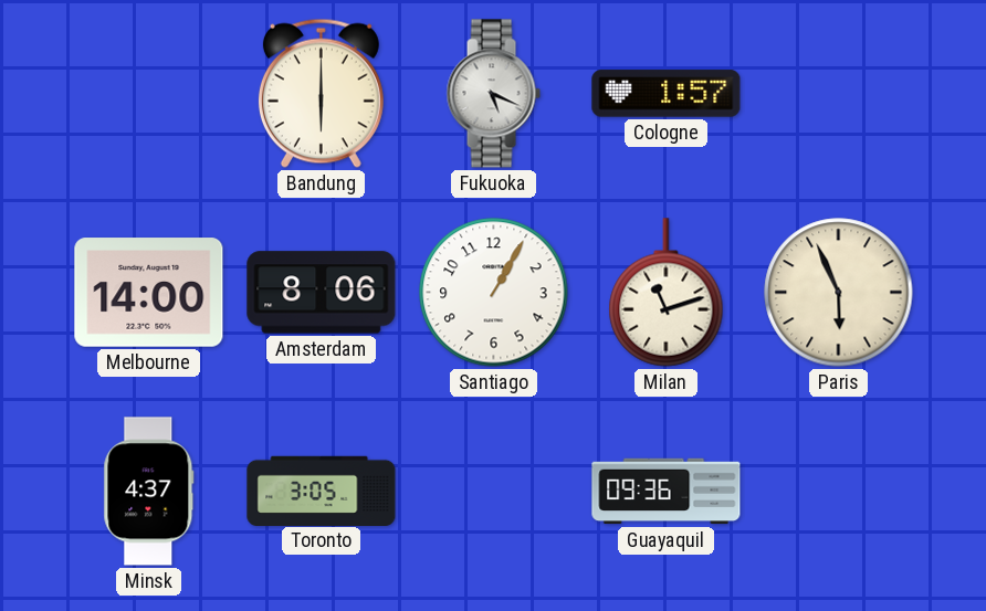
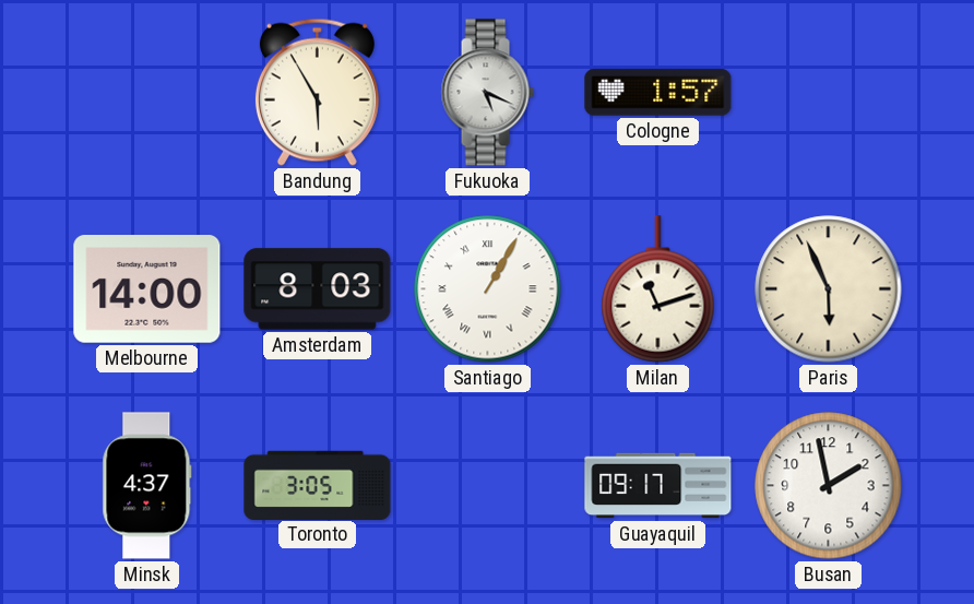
Bandung: 6:00 -> 5:55 (317, 92)
Amsterdam: 8:06 -> 8:03 (318, 289)
Santiago numerals: Arabic -> Roman (488, 289)
Guayaquil: 09:36 -> 09:17 (658, 486)
Busan: none -> 1:58 (829, 486)
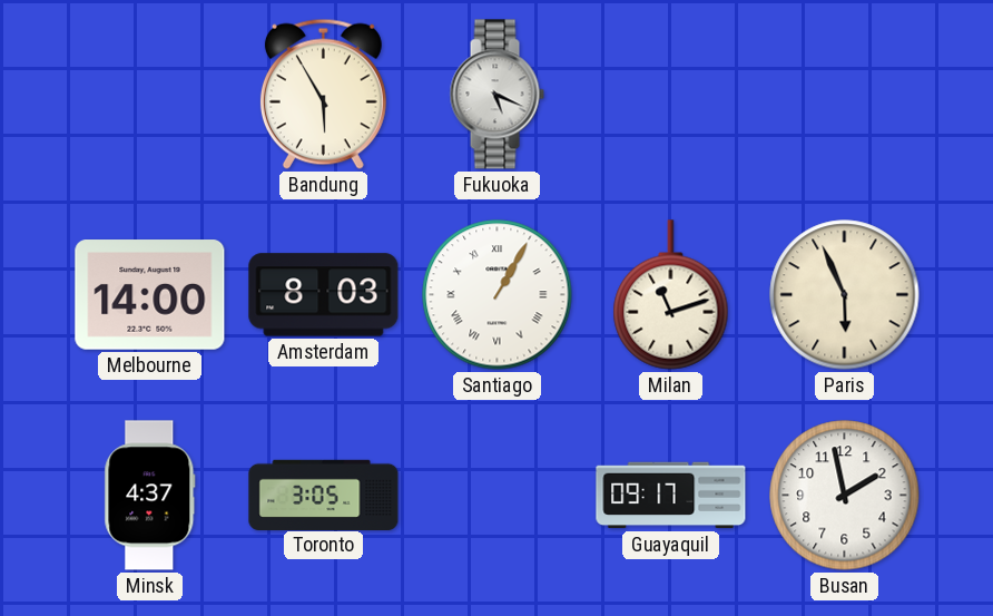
Cologne: 1:57 -> none (658, 93)
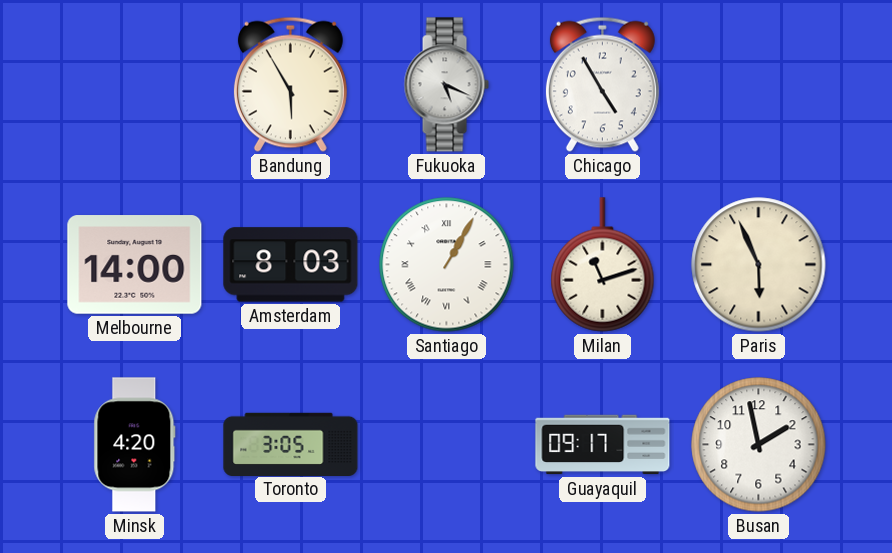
Chicago: none -> 4:55 (602, 84)
Minsk: 4:37 -> 4:20 (135, 445)
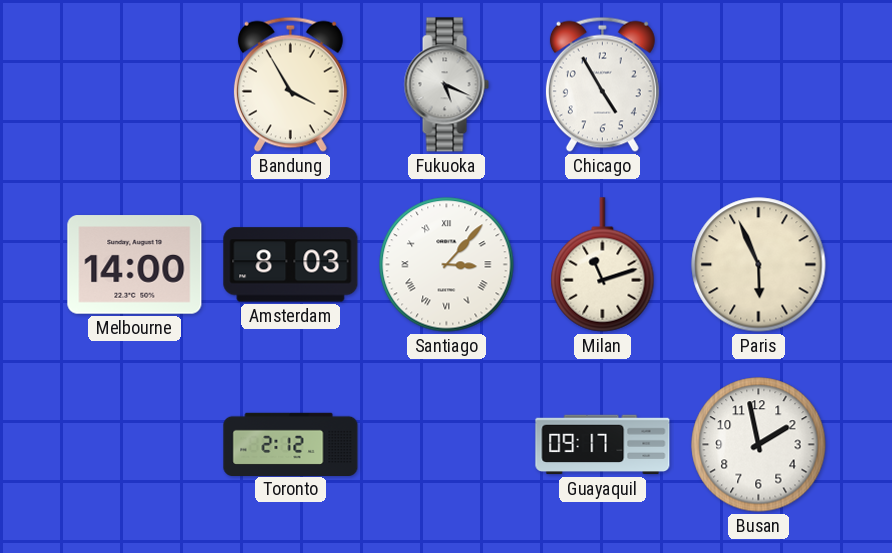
Bandung: 5:55 -> 3:55 (290, 84)
Santiago: 1:05 -> 3:07 (447, 265)
Minsk: 4:20 -> none (135, 445)
Toronto: 3:05 -> 2:12 (291, 444)
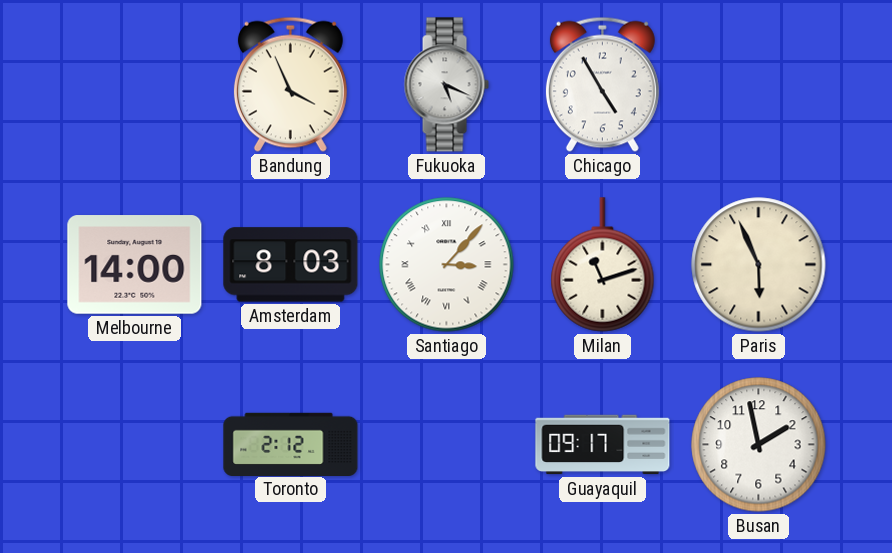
Bandung: 3:55 -> 3:56 (290, 84)
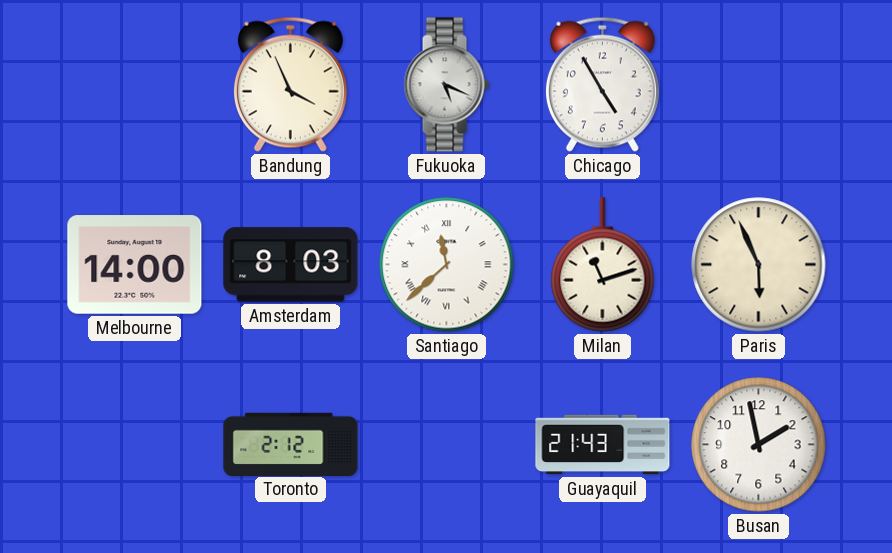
Santiago: 3:07 -> 11:38 (447, 265)
Guayaquil: 09:17 -> 21:43 (603, 445)
